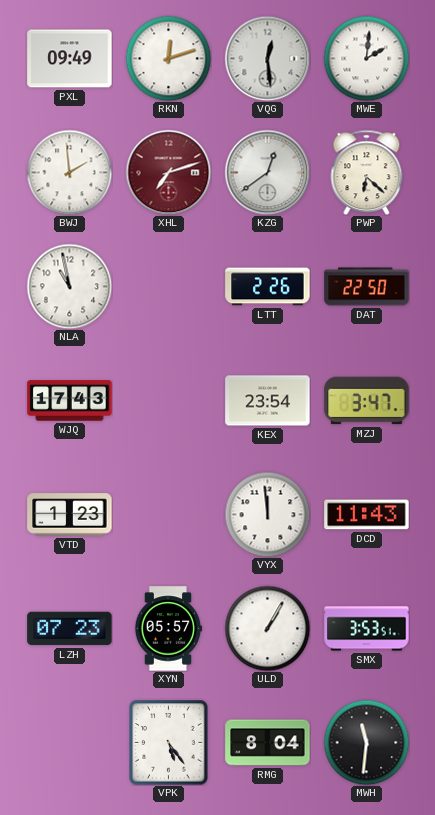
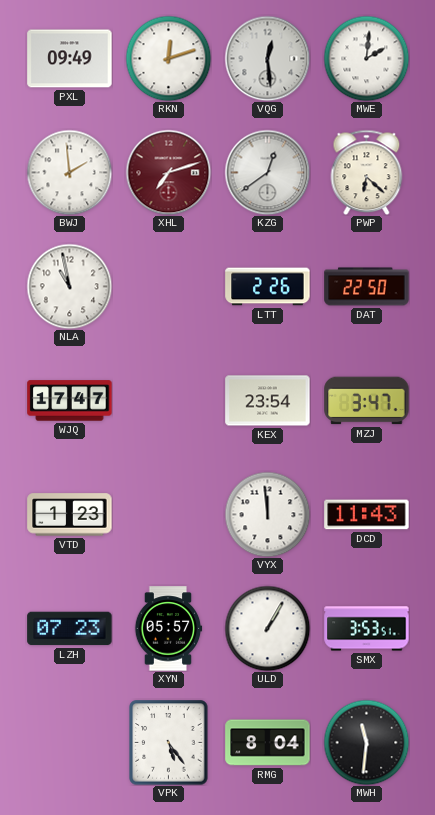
WJQ: 17:43 -> 17:47 (70, 401)
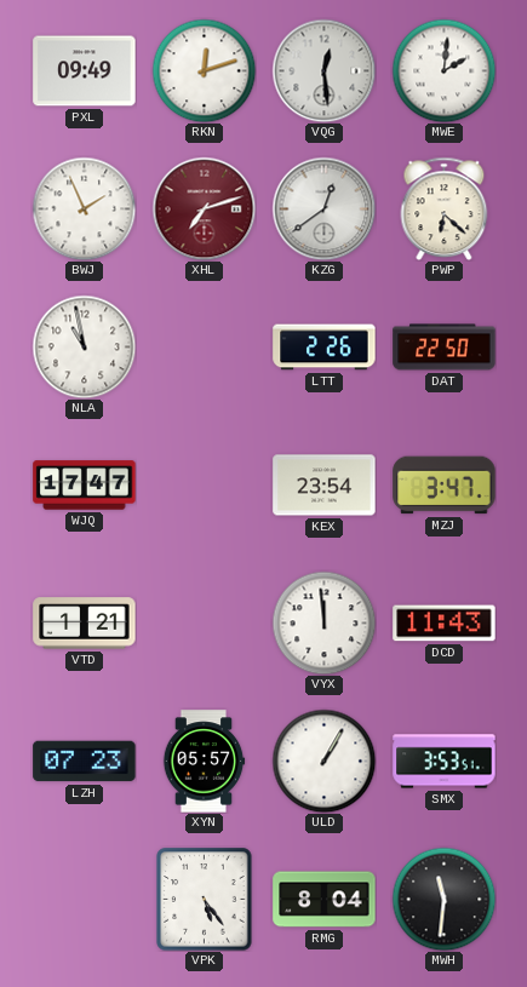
BWJ: 1:59 -> 1:56 (84, 208)
VTD: 1:23 -> 1:21 (85, 624)
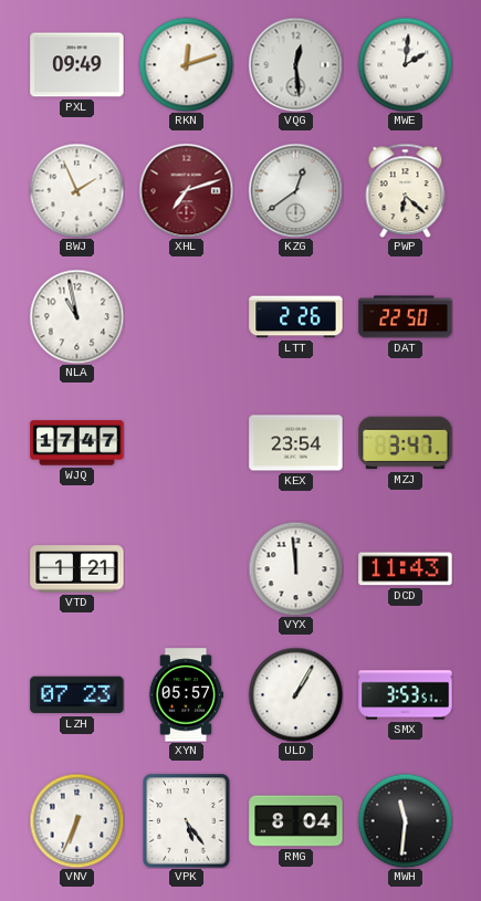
VNV: none -> 6:34 (76, 820)
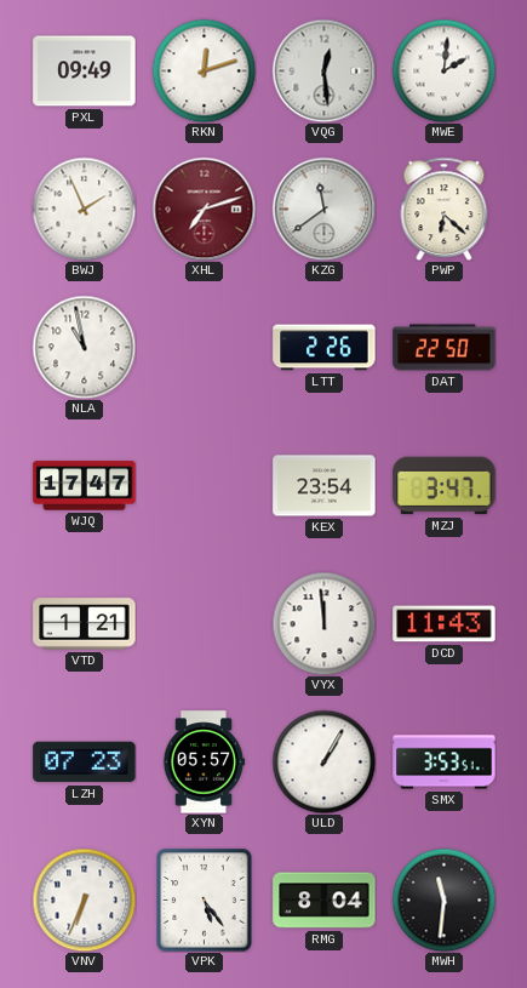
KZG: 12:39 -> 11:39 (323, 209)
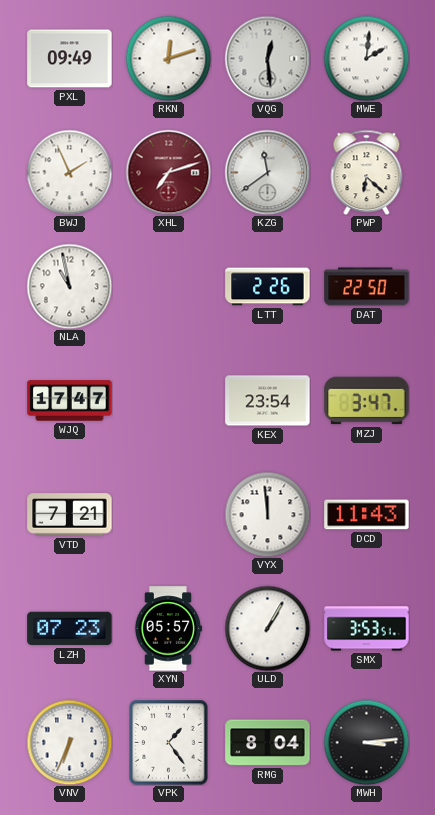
VTD: 1:21 -> 7:21 (70, 515)
VPK: 5:24 -> 1:24 (169, 743)
MWH: 11:31 -> 3:14 (366, 742)
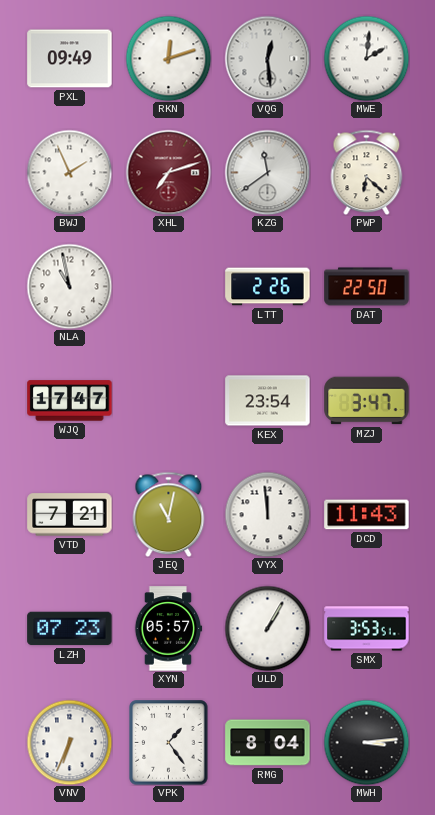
JEQ: none -> 11:02 (169, 514)
